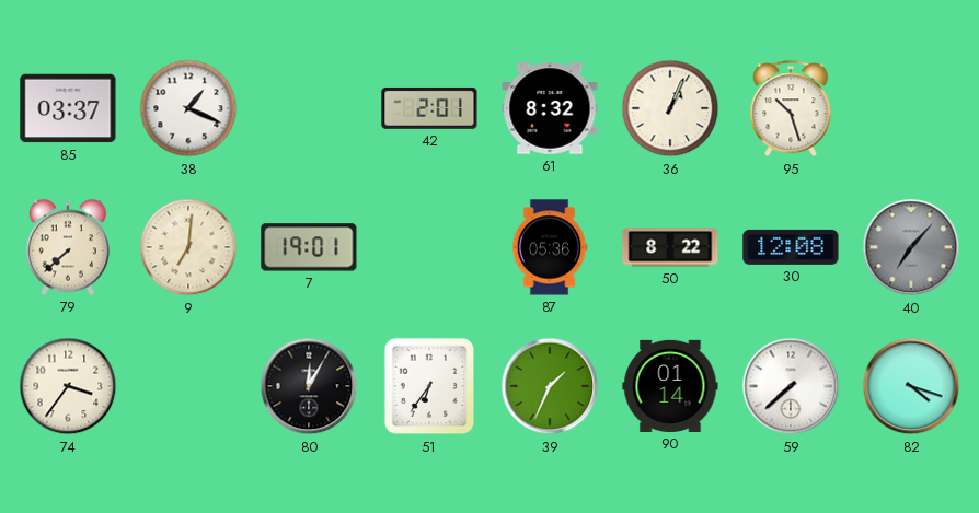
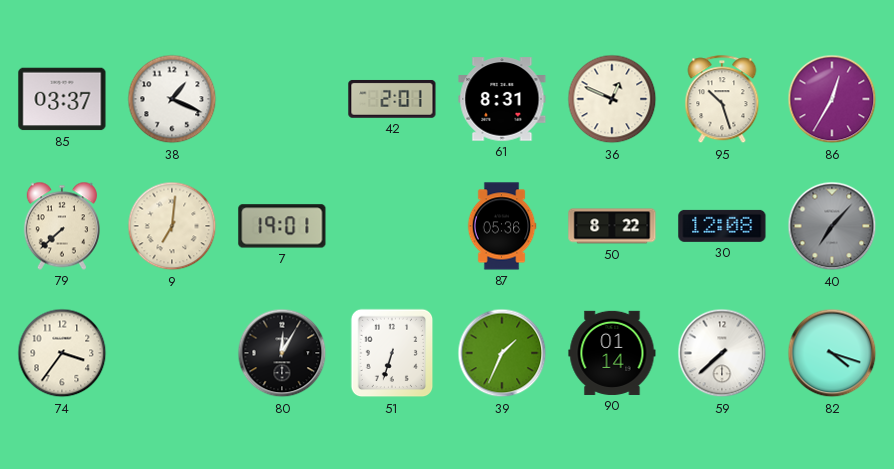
61: 8:32 -> 8:31 (502, 99)
36: 1:04 -> 12:49 (612, 99)
86: none -> 12:35 (832, 99)
51: 6:36 -> 6:33 (392, 353)
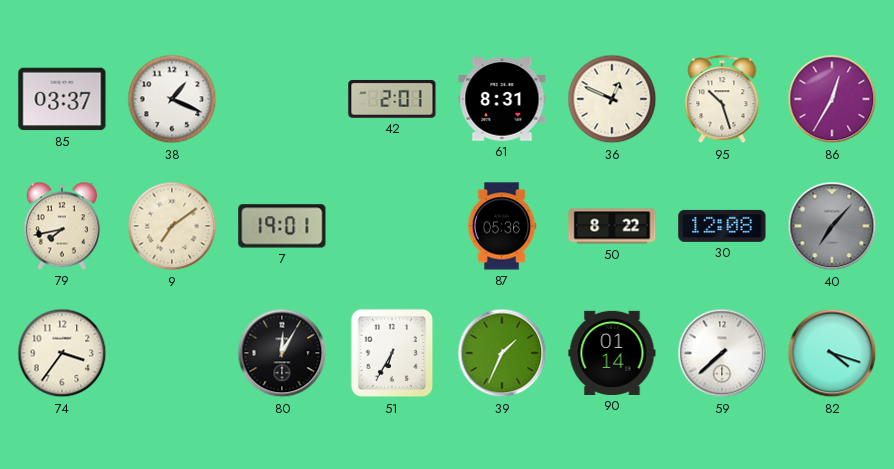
79: 7:38 -> 7:43 (62, 226)
9: 7:01 -> 7:09 (172, 226)
51: 6:33 -> 6:35 (392, 353)
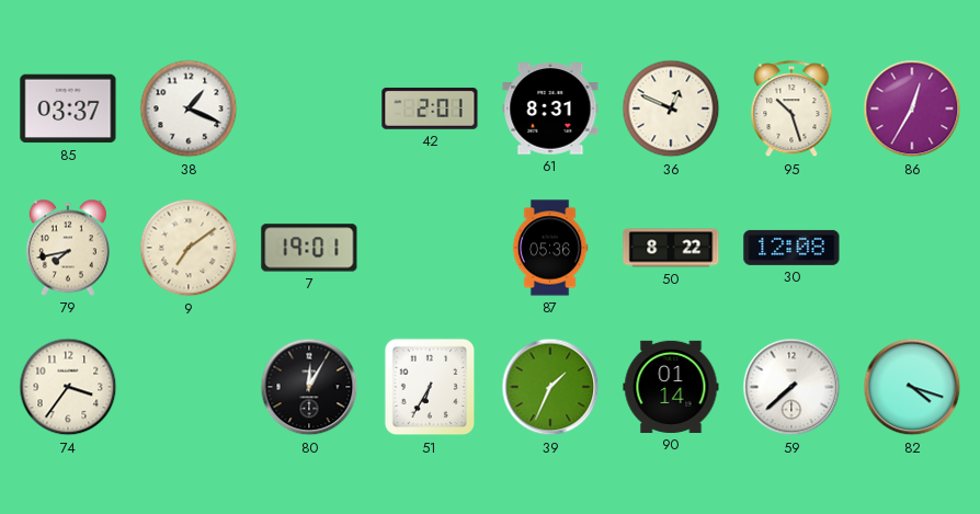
40: 7:07 -> none (832, 226)
